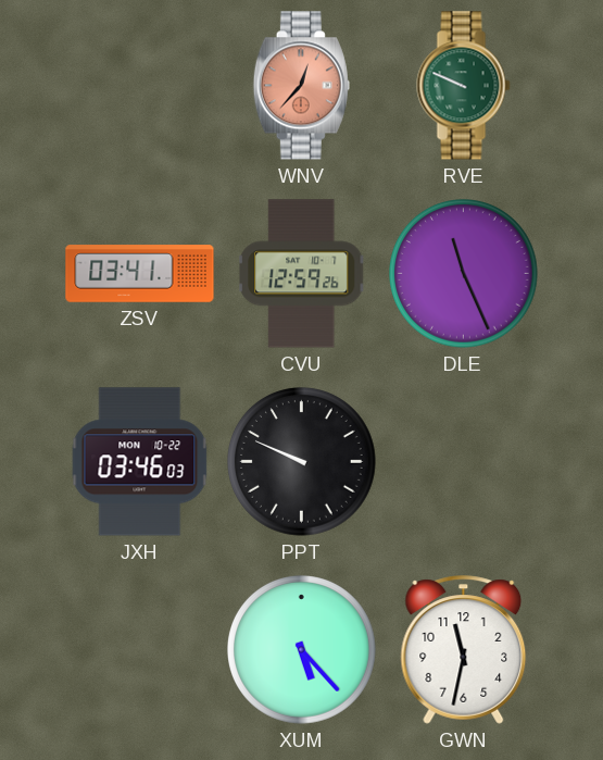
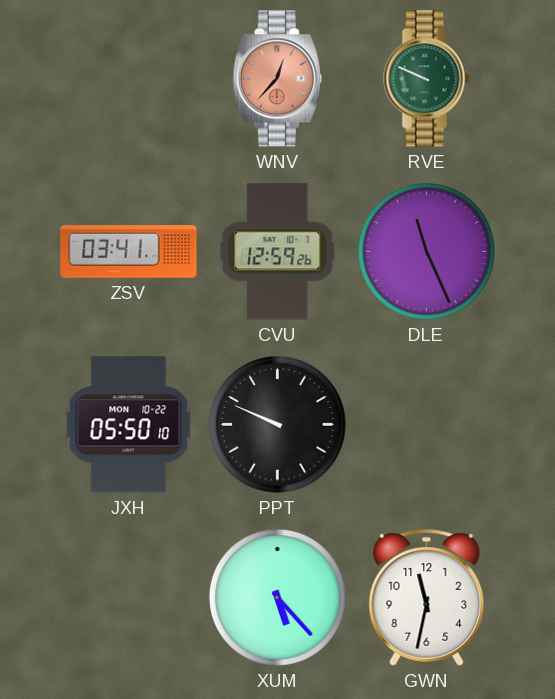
JXH: 03:46 -> 05:50 (129, 425)
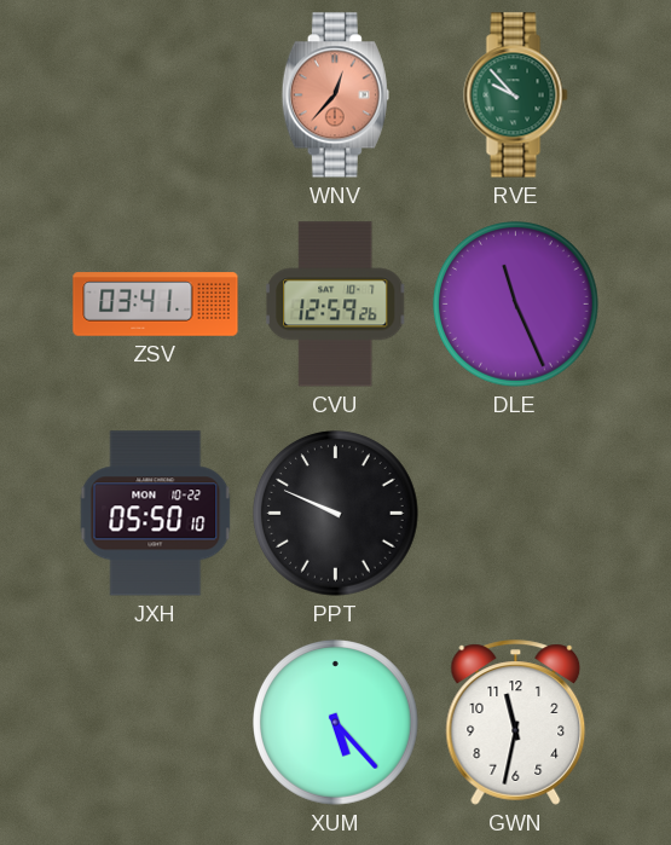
RVE: 9:49 -> 9:53 (516, 96)
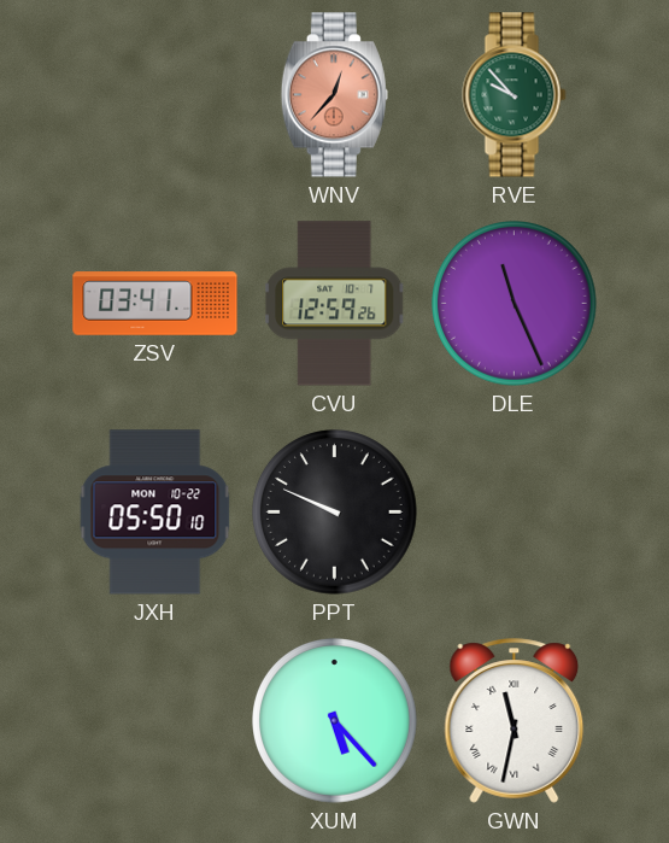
GWN numerals: Arabic -> Roman (515, 721)
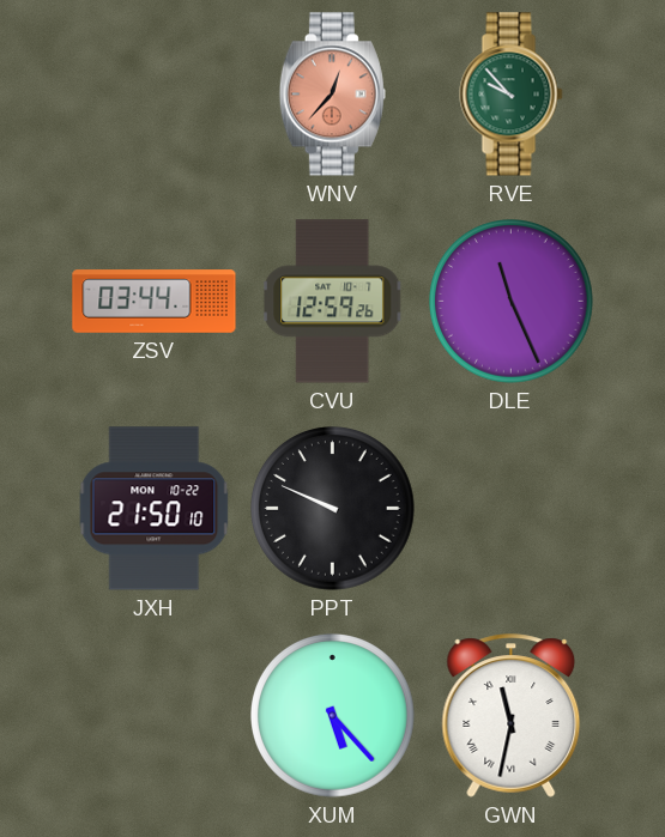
ZSV: 03:41 -> 03:44 (155, 302)
JXH: 05:50 -> 21:50 (155, 509)
